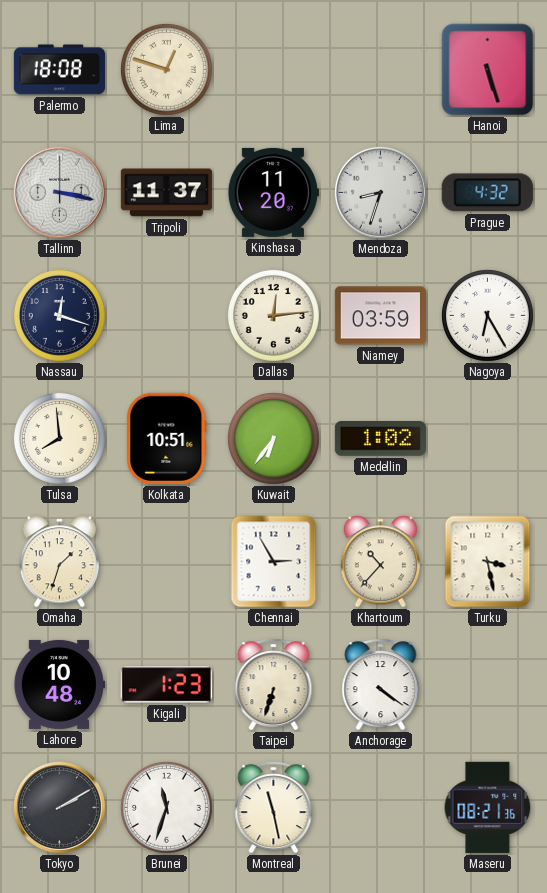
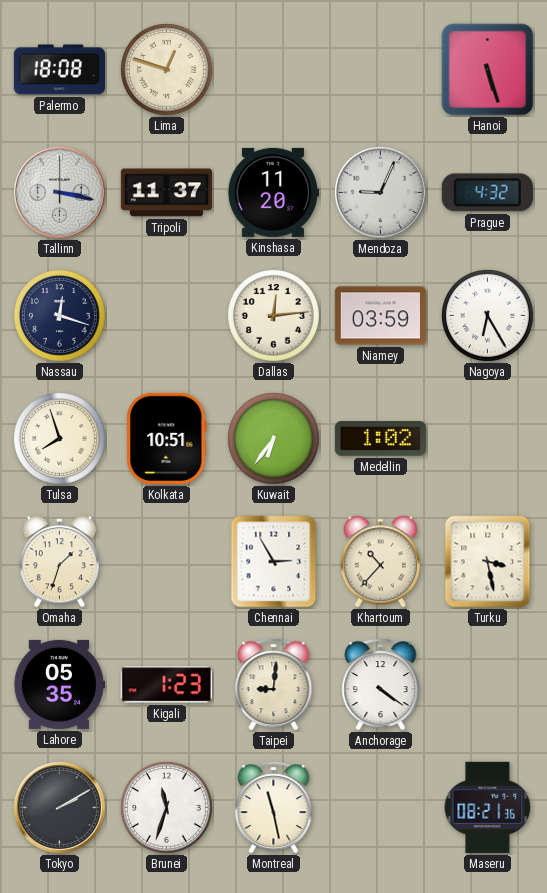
Mendoza: 8:33 -> 9:04 (380, 192)
Tulsa: 7:59 -> 7:57 (59, 438)
Lahore: 10:48 -> 05:35 (58, 684)
Taipei: 6:33 -> 9:01 (274, 685)
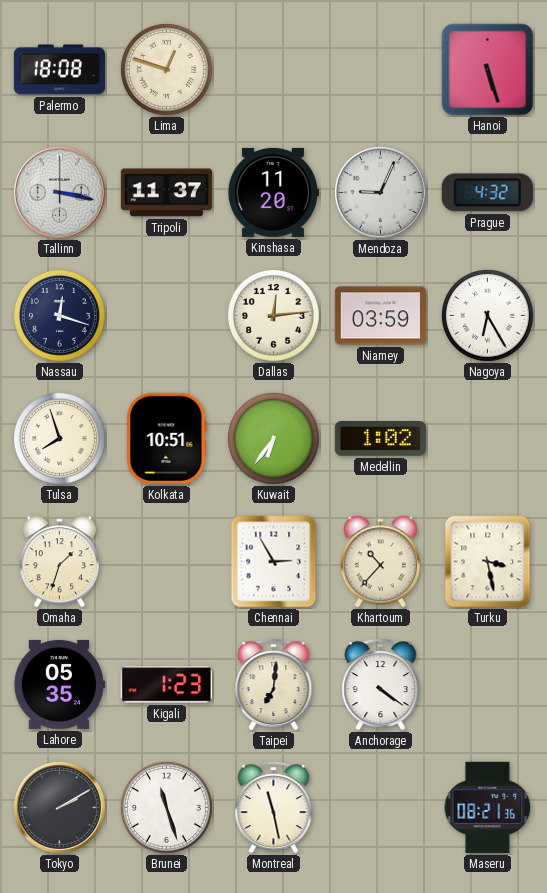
Taipei: 9:01 -> 7:01 (274, 685)
Brunei: 11:33 -> 11:27 (166, 807)
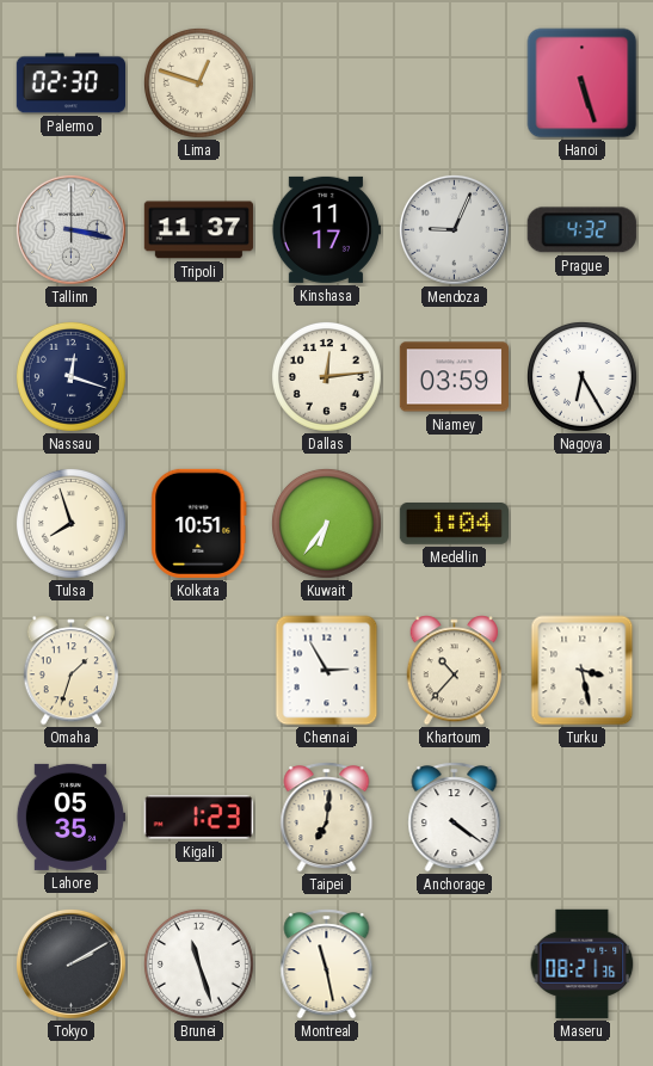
Palermo: 18:08 -> 02:30 (70, 84)
Kinshasa: 11:20 -> 11:17 (326, 229)
Medellin: 1:02 -> 1:04 (454, 524)
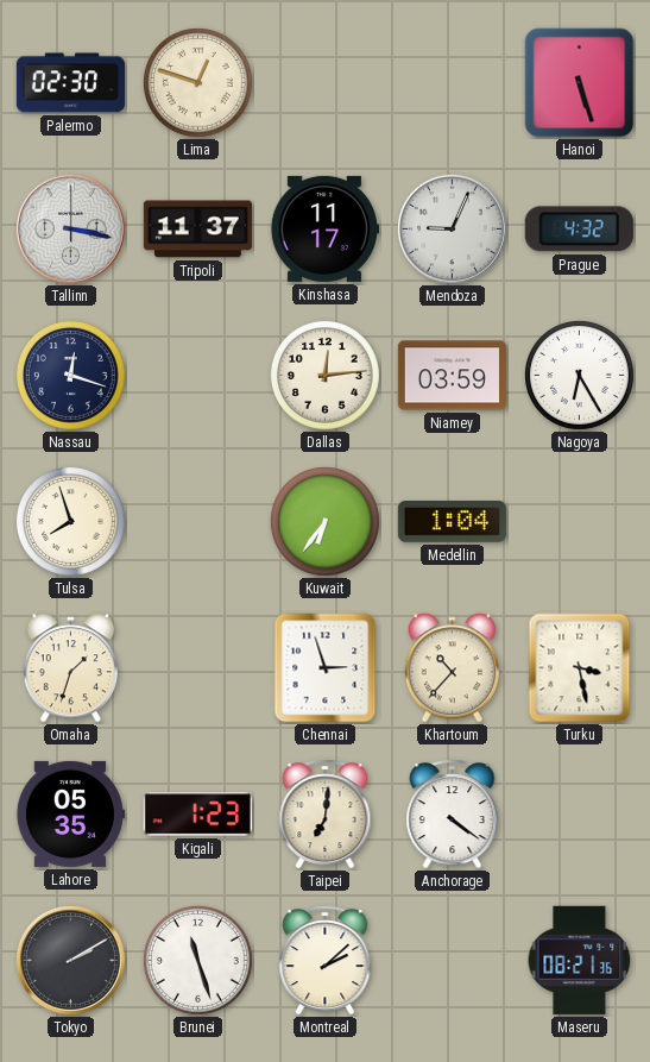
Kolkata: 10:51 -> none (199, 523)
Chennai: 2:55 -> 2:57 (326, 668)
Montreal: 11:28 -> 2:08 (326, 961)
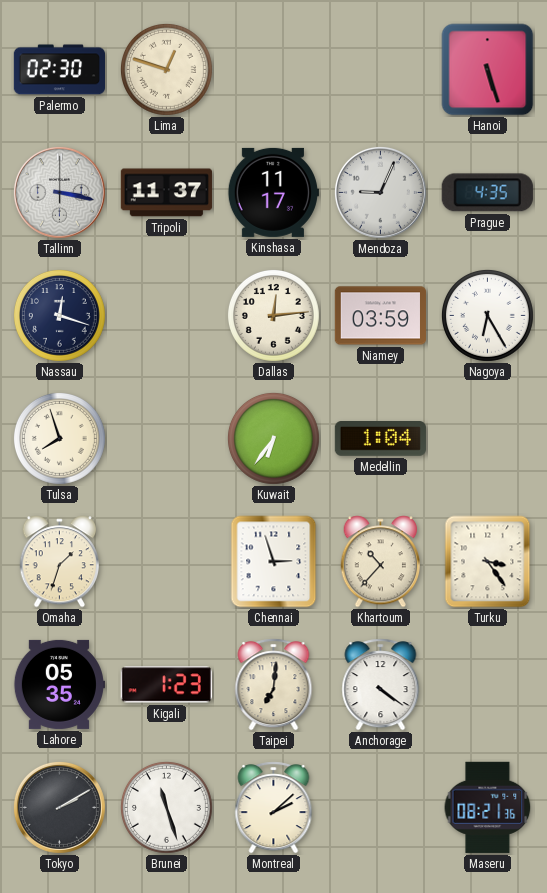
Prague: 4:32 -> 4:35 (487, 193)
Turku: 3:28 -> 3:24 (488, 562)
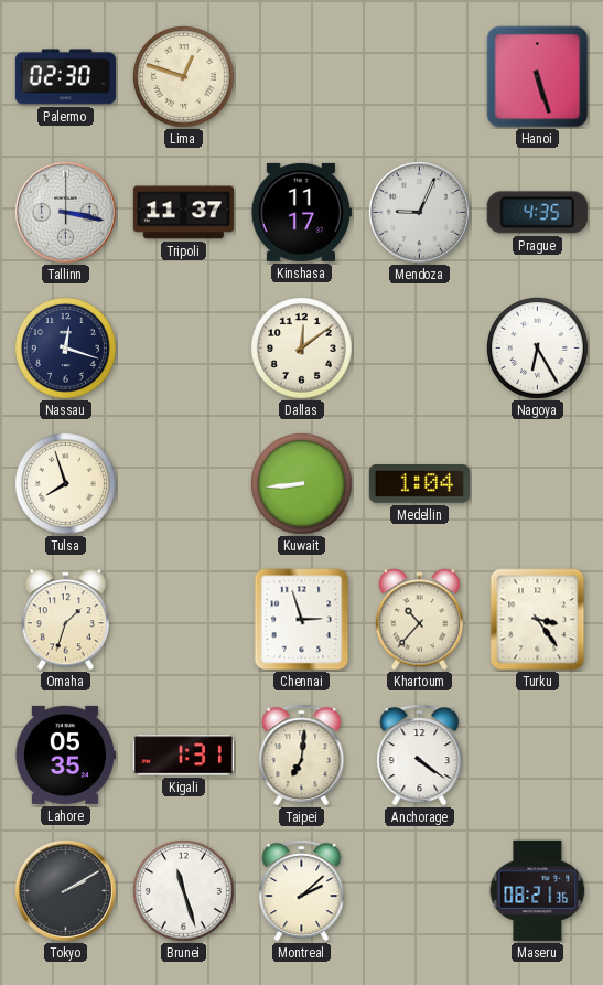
Dallas: 12:14 -> 12:09 (301, 347)
Niamey: 03:59 -> none (380, 316)
Kuwait: 6:36 -> 8:44 (301, 483)
Kigali: 1:23 -> 1:31 (183, 756)
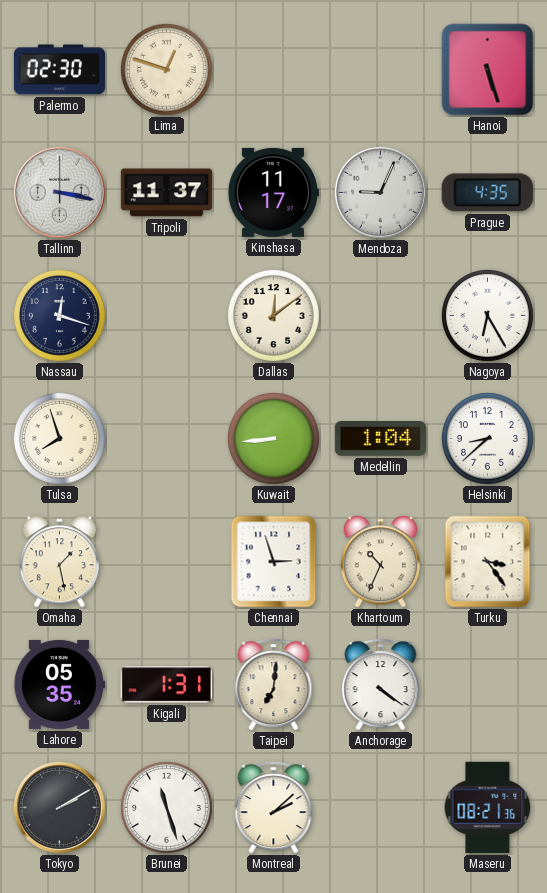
Helsinki: none -> 8:38 (487, 438)
Omaha: 1:33 -> 1:28 (59, 562)
Khartoum: 10:37 -> 10:34 (380, 562)
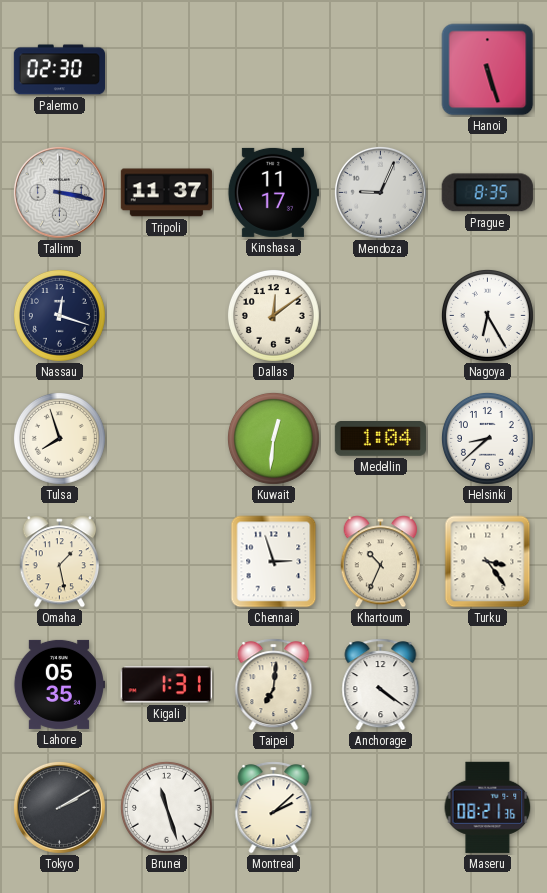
Lima: 12:48 -> none (166, 69)
Prague: 4:35 -> 8:35 (487, 193)
Kuwait: 8:44 -> 12:31 (273, 438)
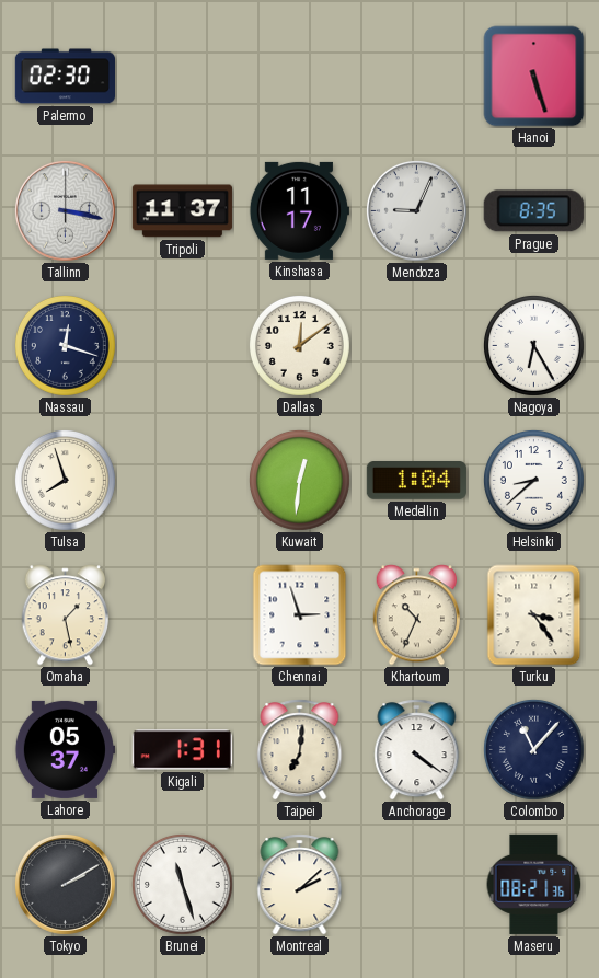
Lahore: 05:35 -> 05:37 (64, 749)
Colombo: none -> 11:07 (533, 749)
